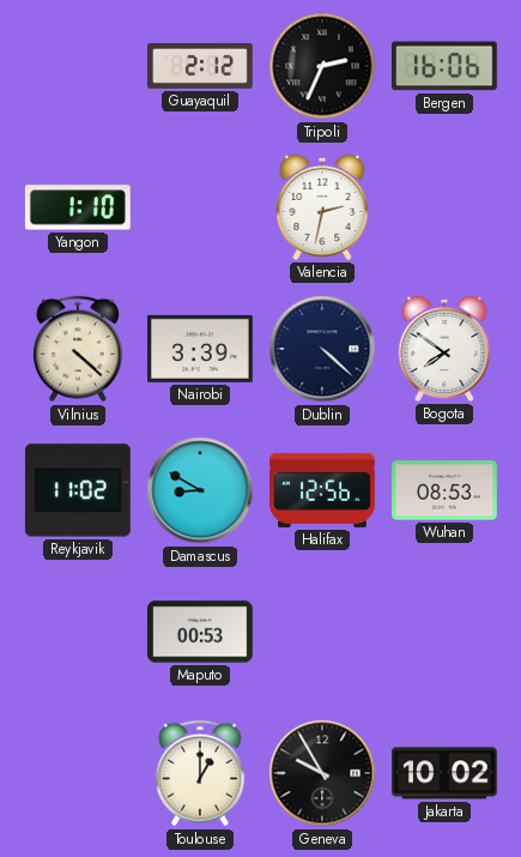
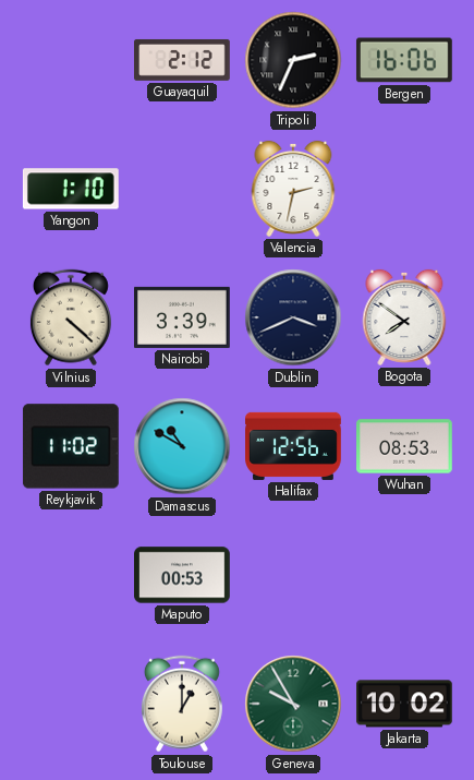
Dublin: 4:22 -> 3:41 (293, 317)
Damascus: 8:50 -> 10:50 (182, 446)
Geneva dial: black -> green (293, 704)
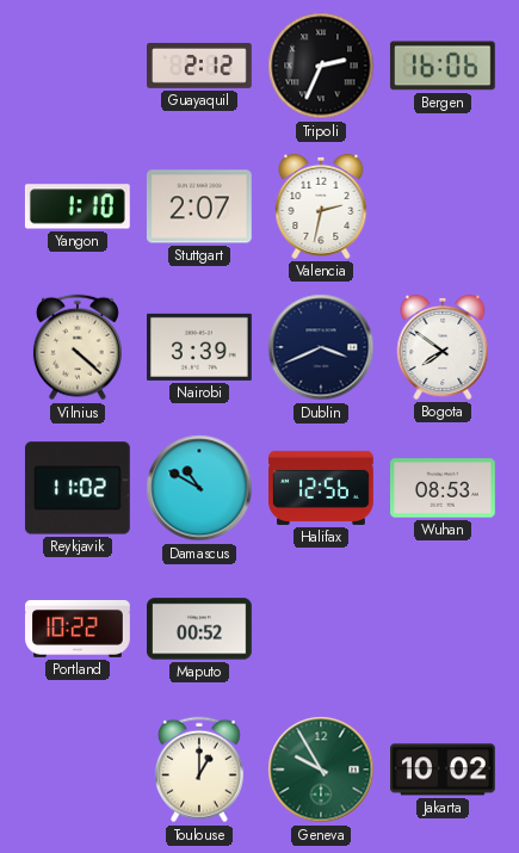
Stuttgart: none -> 2:07 (199, 206)
Portland: none -> 10:22 (79, 630)
Maputo: 00:53 -> 00:52 (200, 629)
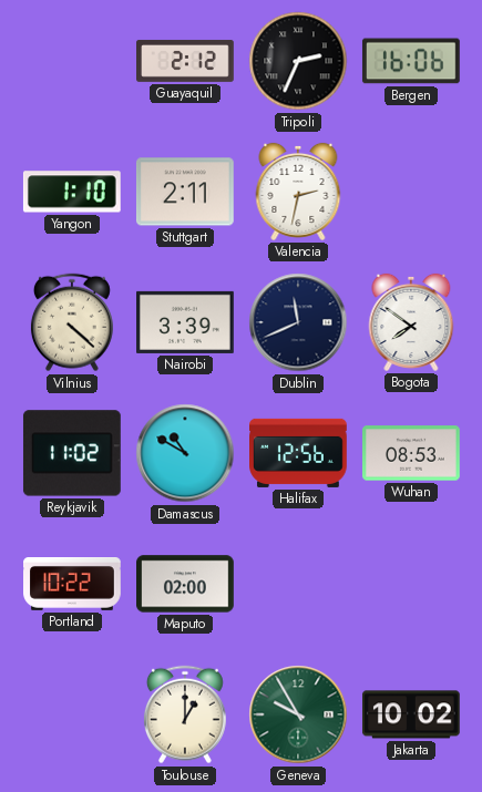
Stuttgart: 2:07 -> 2:11 (185, 192)
Dublin: 3:41 -> 11:41 (298, 322)
Maputo: 00:52 -> 02:00 (186, 584)
